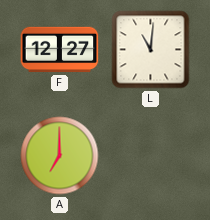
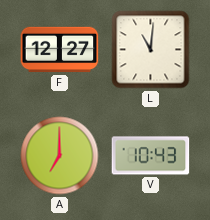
V: none -> 10:43 (151, 156)
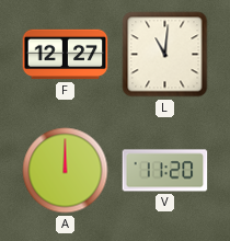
A: 7:00 -> 12:00 (66, 171)
V: 10:43 -> 11:20 (165, 171)
